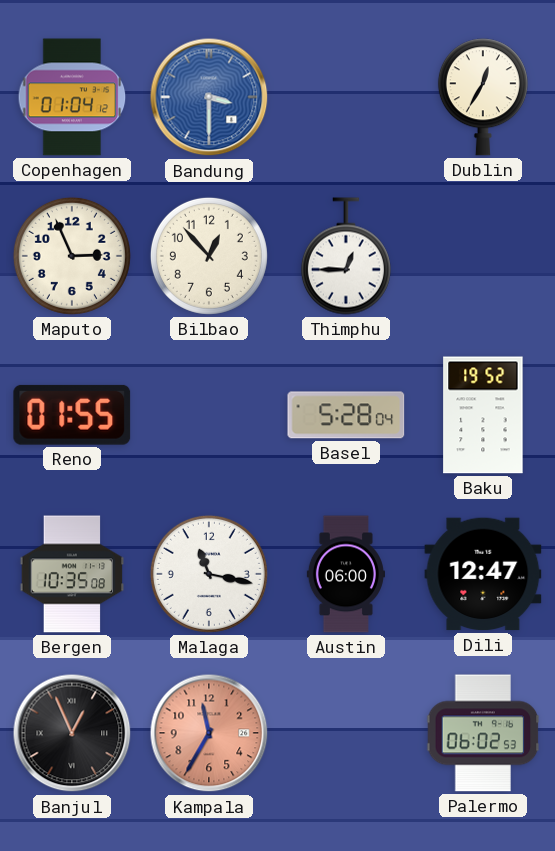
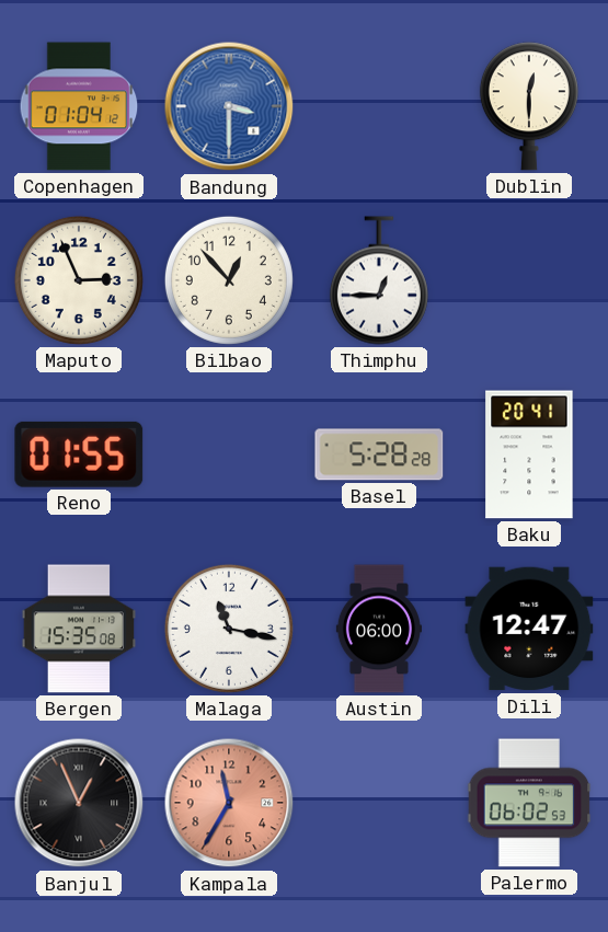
Dublin: 12:35 -> 12:30 (529, 106)
Basel: 5:28:04 -> 5:28:28 (379, 455)
Baku: 19:52 -> 20:41 (529, 455)
Bergen: 10:35 -> 15:35 (79, 629)
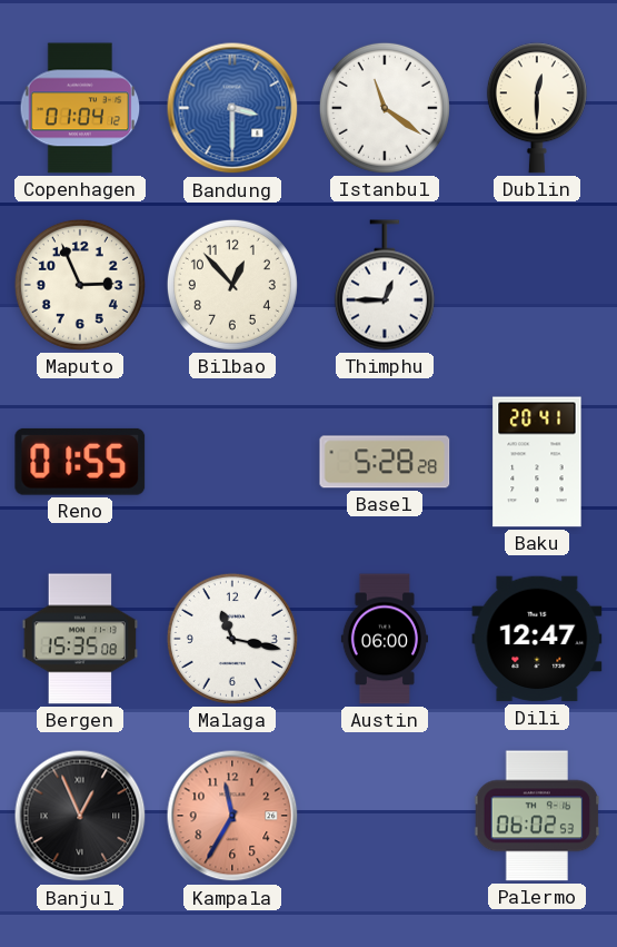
Istanbul: none -> 11:21 (385, 108)
